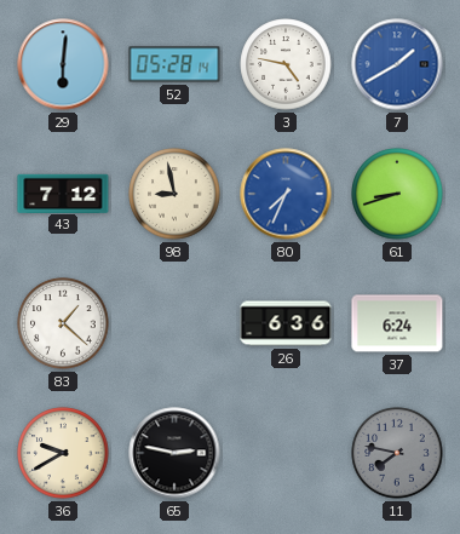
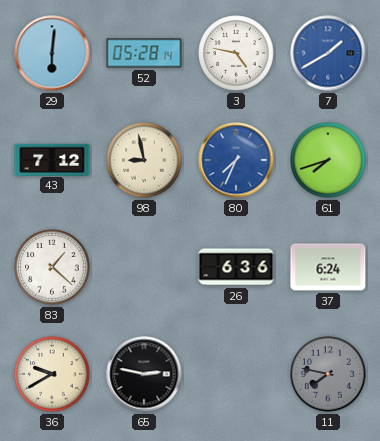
61: 8:42 -> 7:42 (328, 160)
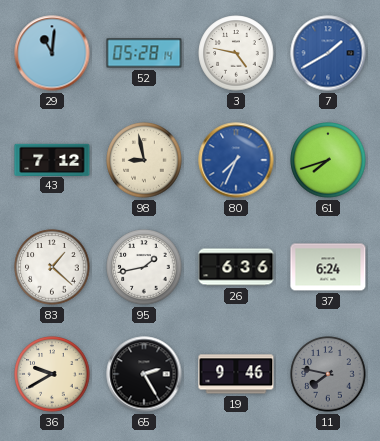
29: 6:01 -> 11:01 (52, 53)
95: none -> 1:43 (144, 267)
65: 2:47 -> 2:25 (144, 374)
19: none -> 9:46 (236, 374)
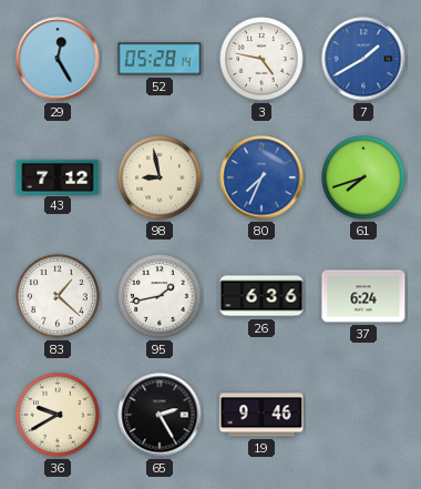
29: 11:01 -> 12:25 (58, 59)
11: 7:47 -> none (328, 374)
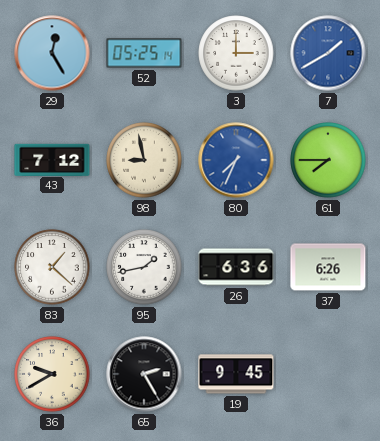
52: 05:28 -> 05:25 (144, 53)
3: 4:47 -> 3:00 (236, 53)
61: 7:42 -> 7:45 (328, 160)
37: 6:24 -> 6:26 (328, 267)
19: 9:46 -> 9:45 (236, 374)
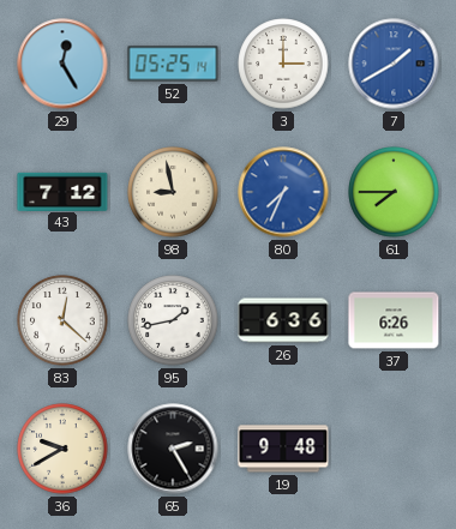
83: 1:22 -> 12:22 (62, 320)
19: 9:45 -> 9:48 (283, 449)
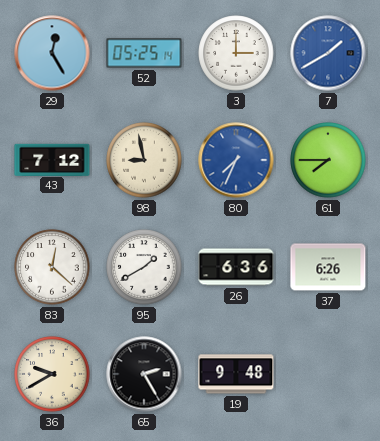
95: 1:43 -> 1:40 (144, 267)
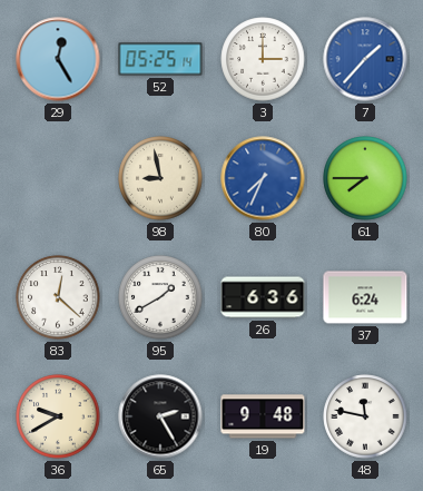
7: 1:40 -> 1:37 (365, 59)
43: 7:12 -> none (52, 159)
37: 6:26 -> 6:24 (365, 297)
48: none -> 11:47 (365, 416)
